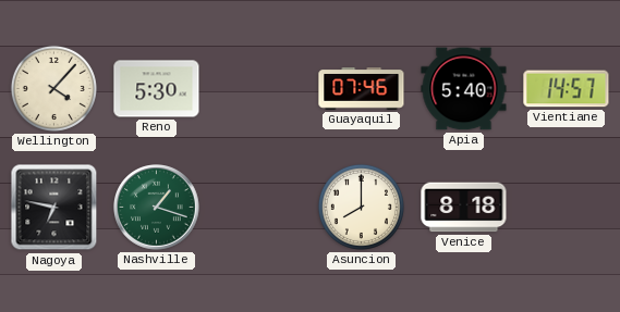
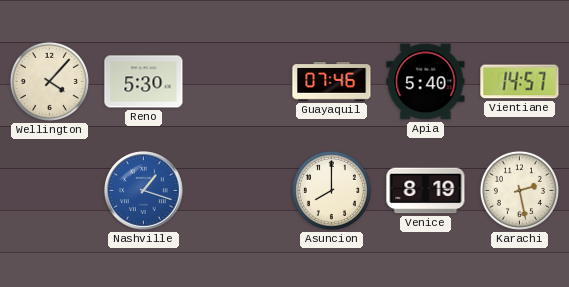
Nagoya: 6:47 -> none (54, 208)
Nashville dial: green -> blue (144, 191)
Venice: 8:18 -> 8:19 (426, 191)
Karachi: none -> 2:28 (519, 190)
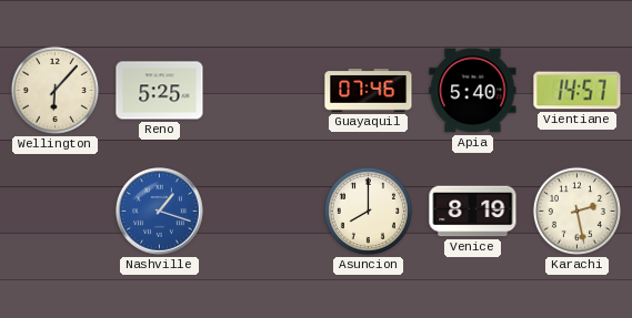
Wellington: 4:07 -> 6:07 (54, 90)
Reno: 5:30 -> 5:25 (160, 91)
